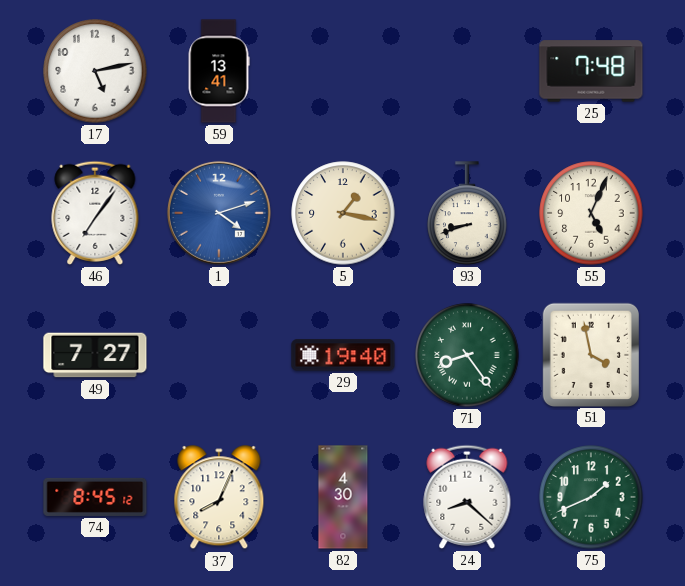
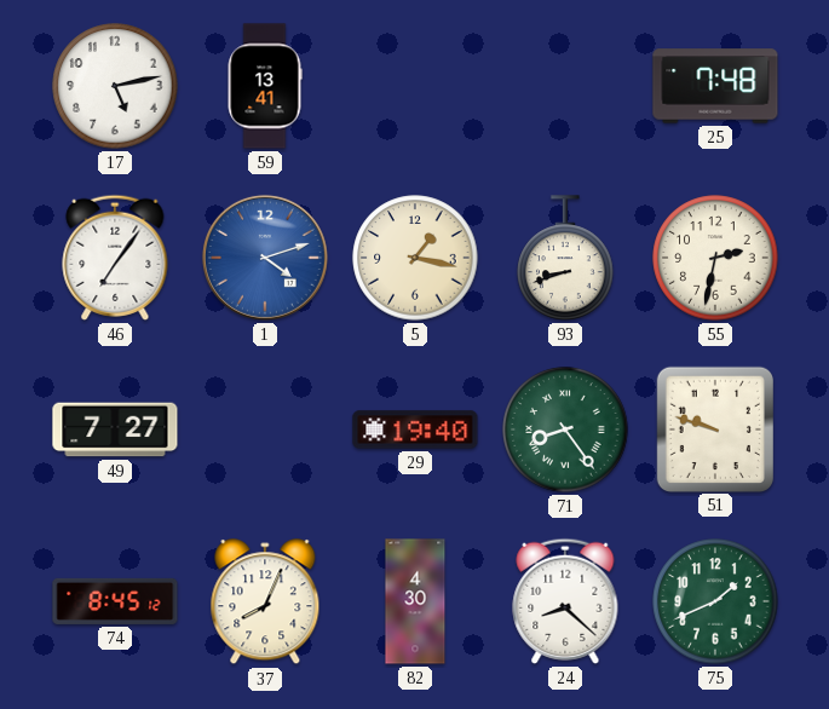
55: 5:04 -> 2:32 (715, 258)
51: 3:58 -> 9:48 (714, 428)
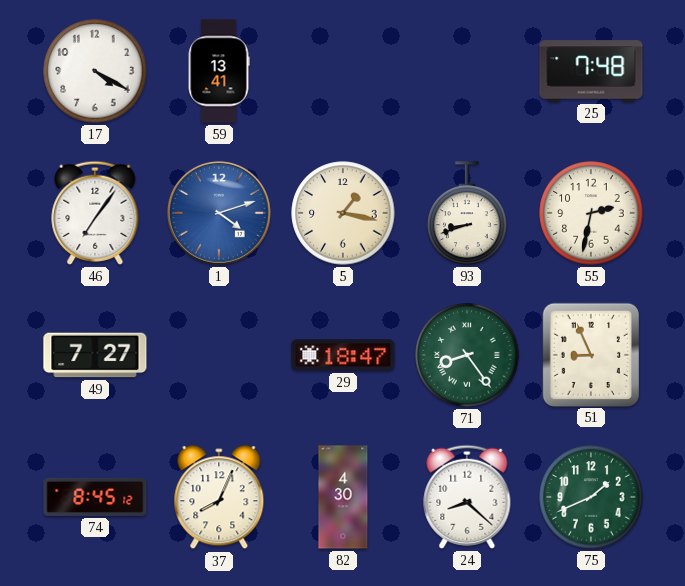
17: 5:13 -> 4:20 (95, 71)
29: 19:40 -> 18:47 (343, 355)
51: 9:48 -> 8:56 (590, 354)
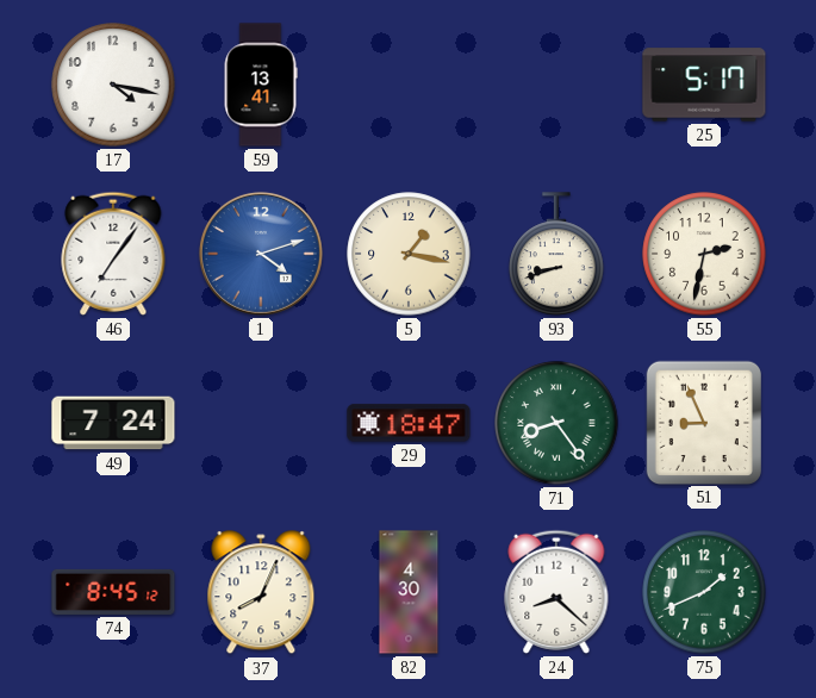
17: 4:20 -> 4:17 (113, 85)
25: 7:48 -> 5:17 (704, 85)
49: 7:27 -> 7:24 (113, 423)
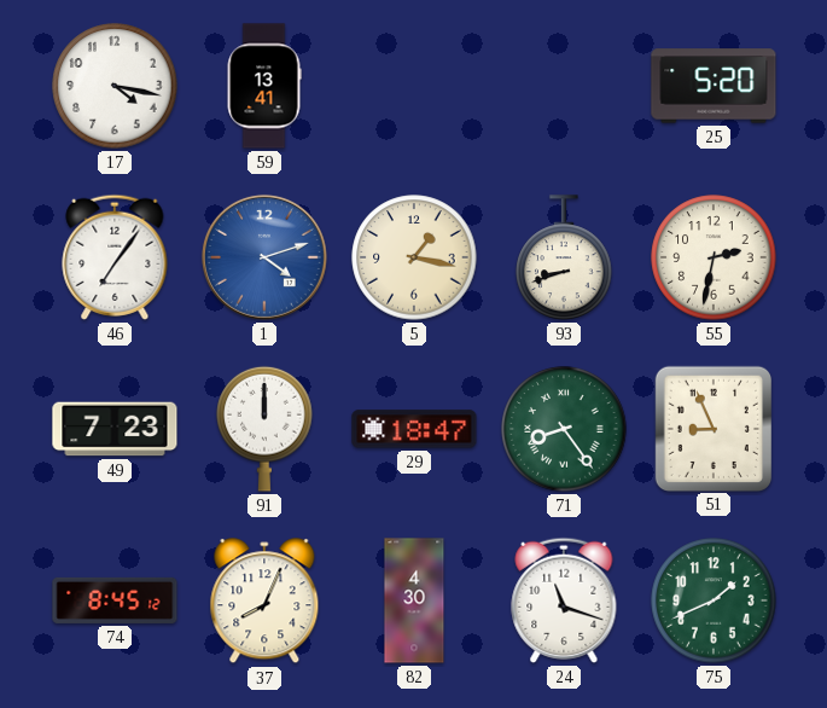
25: 5:17 -> 5:20 (714, 86)
49: 7:24 -> 7:23 (115, 429)
91: none -> 12:00 (264, 429)
24: 8:22 -> 11:18 (564, 600)
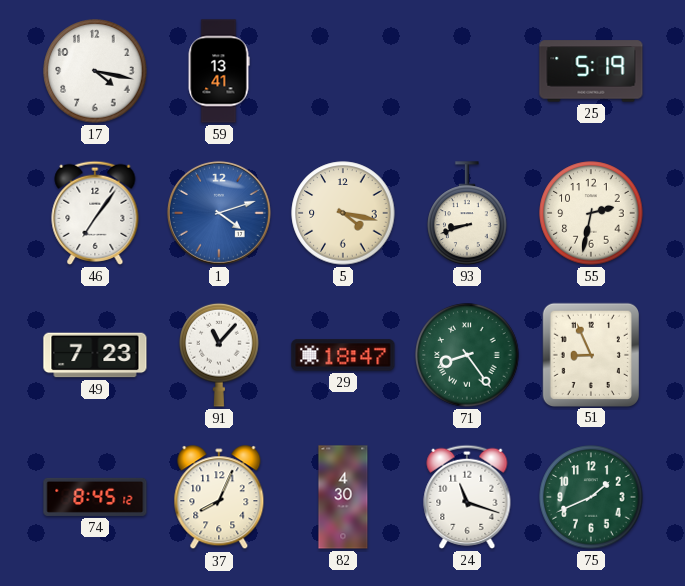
25: 5:20 -> 5:19 (591, 71)
5: 1:17 -> 4:17 (343, 213)
91: 12:00 -> 11:07 (219, 355)
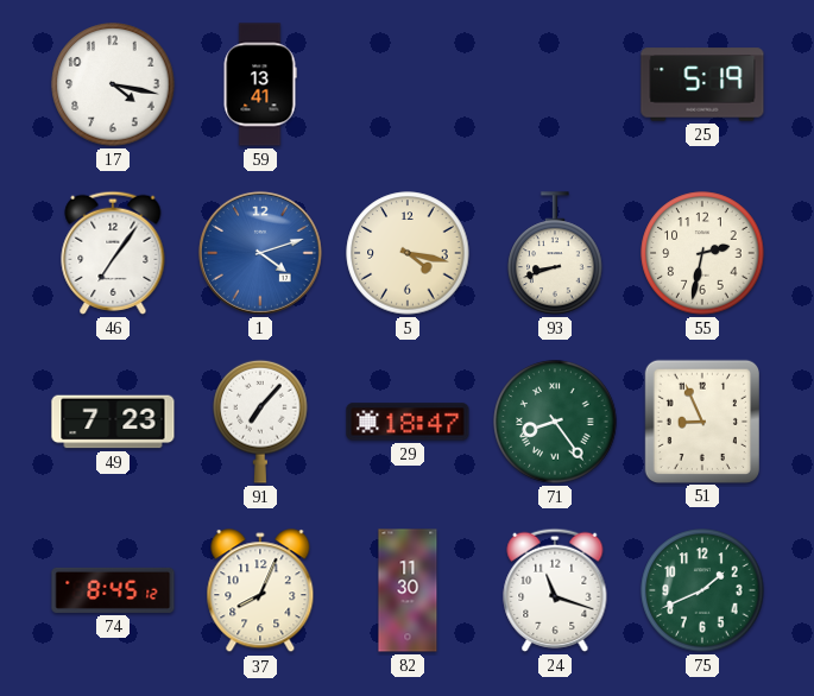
91: 11:07 -> 7:07 (260, 422)
82: 4:30 -> 11:30 (408, 590)
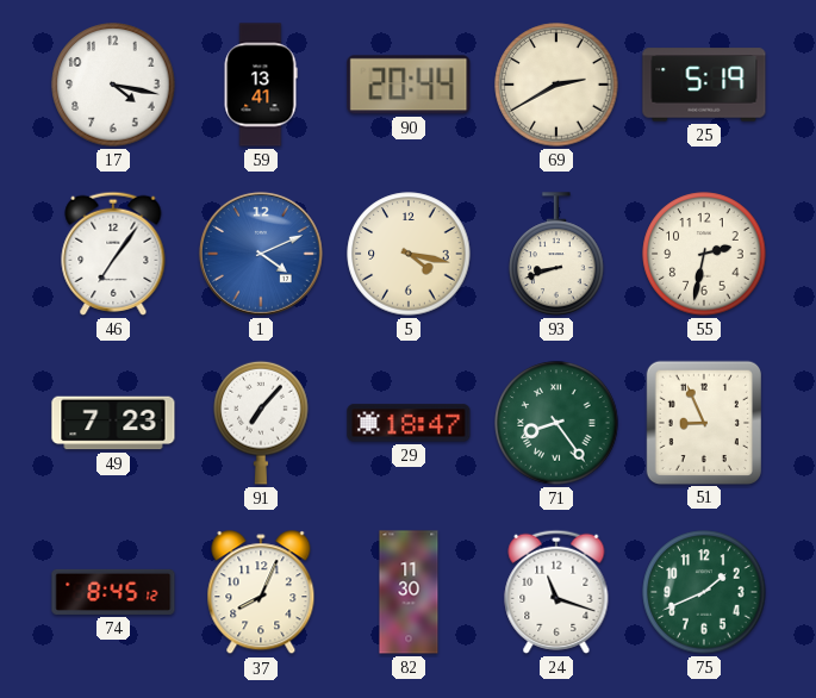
90: none -> 20:44 (409, 85)
69: none -> 2:40 (556, 85)
1: 4:12 -> 4:11 (261, 254)
